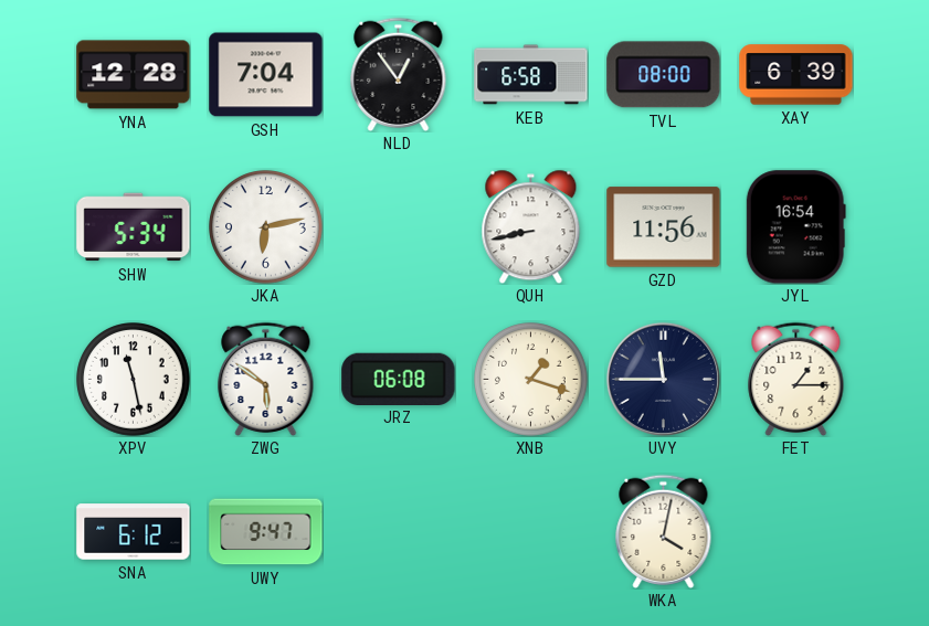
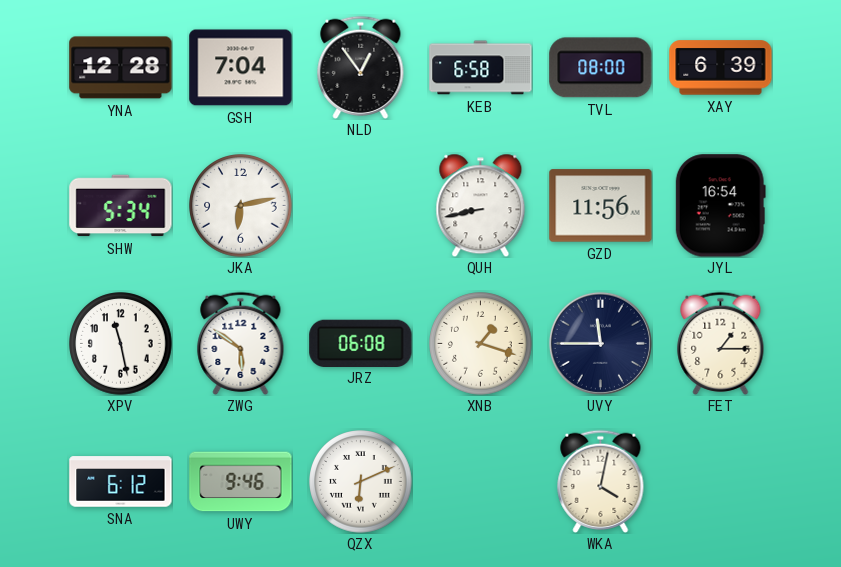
UWY: 9:47 -> 9:46 (241, 482)
QZX: none -> 6:11 (361, 482)
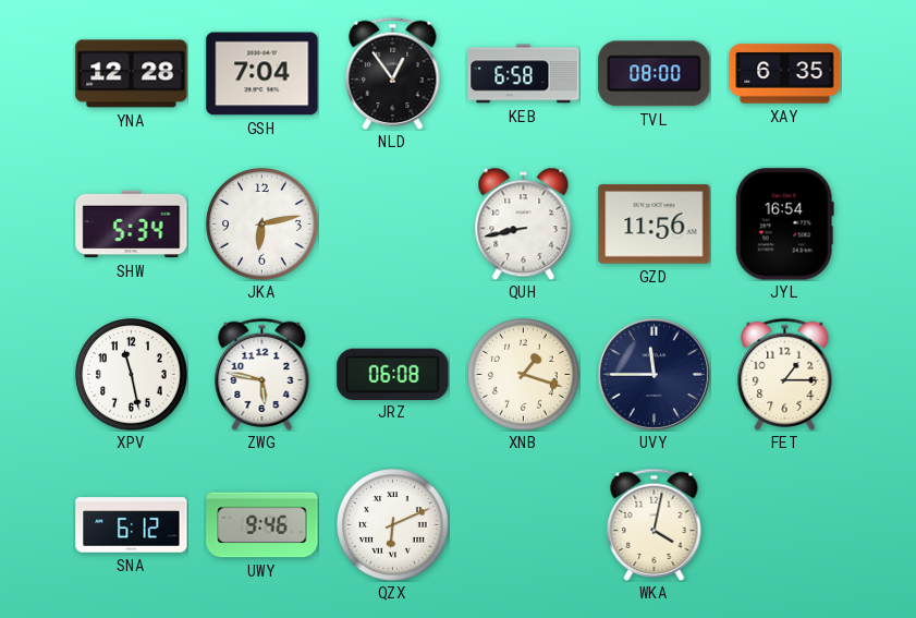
XAY: 6:39 -> 6:35 (785, 74)
ZWG: 5:51 -> 5:47 (262, 374)
